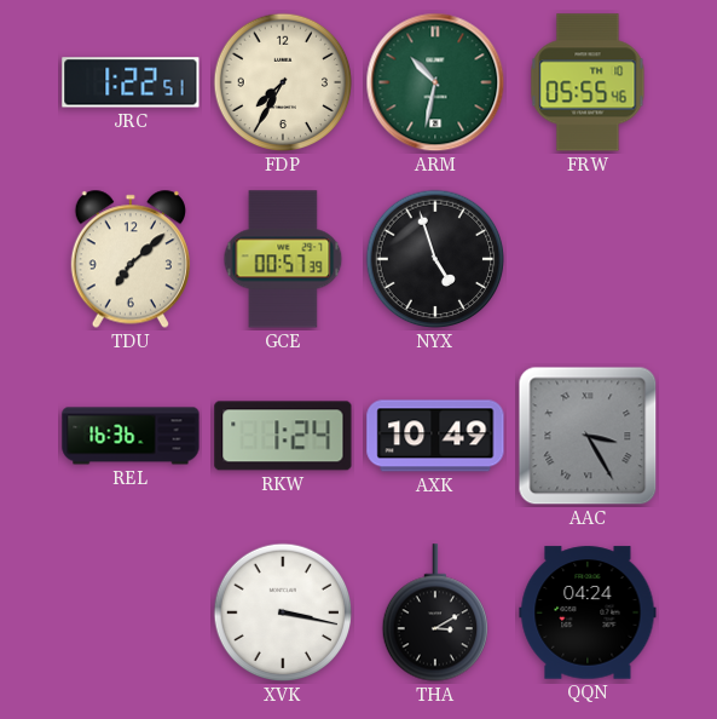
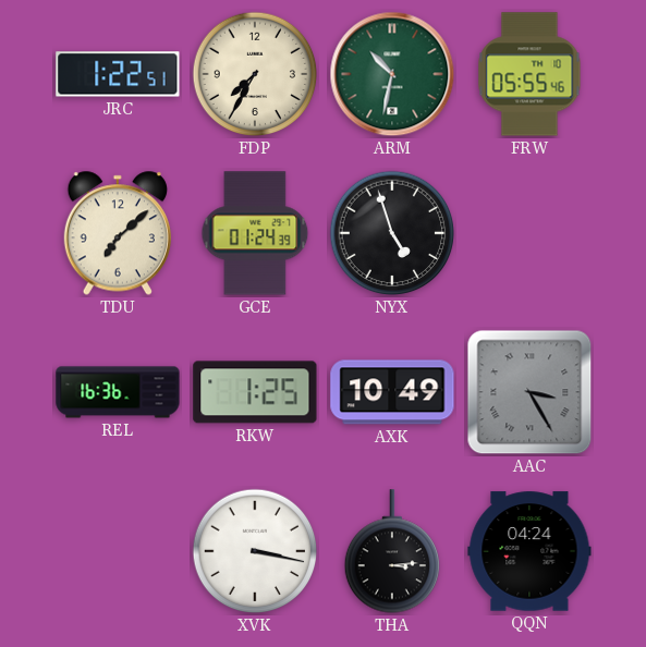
GCE: 00:57 -> 01:24 (255, 233)
RKW: 1:24 -> 1:25 (255, 392)
THA: 3:10 -> 3:14 (391, 551)
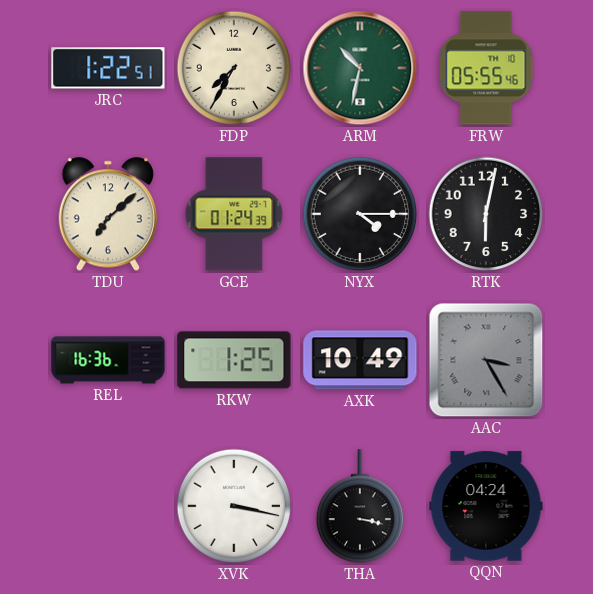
NYX: 4:57 -> 4:15 (360, 214)
RTK: none -> 6:02 (486, 214)
THA: 3:14 -> 3:17 (359, 506)
